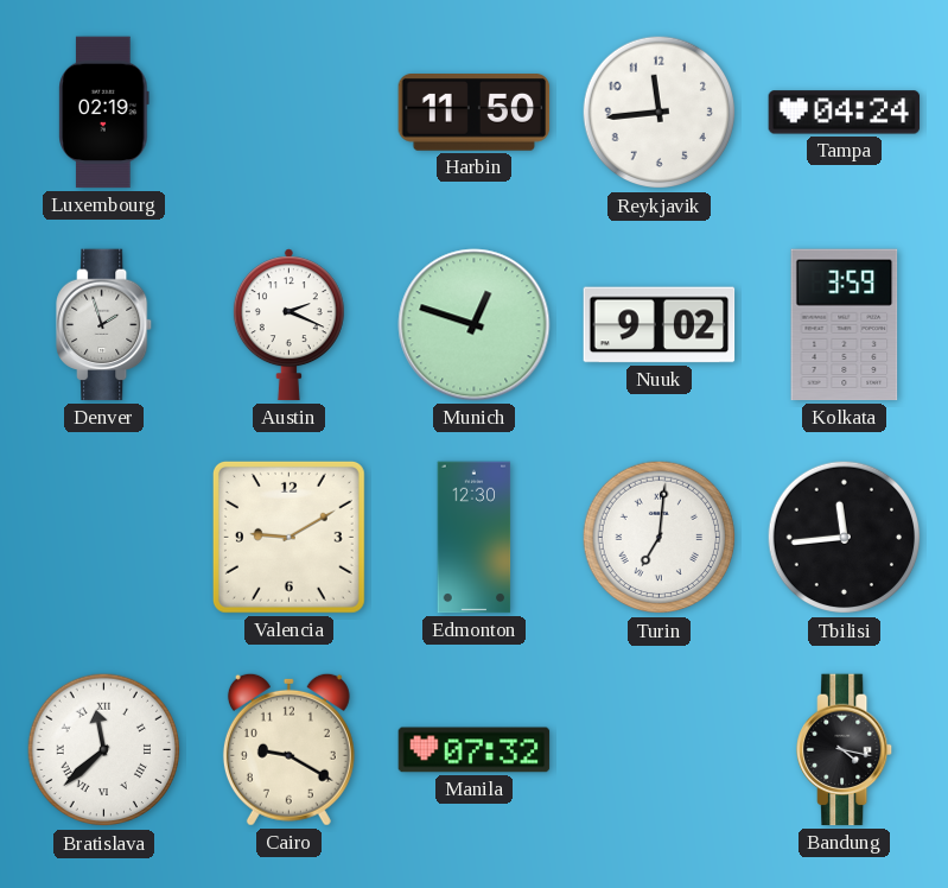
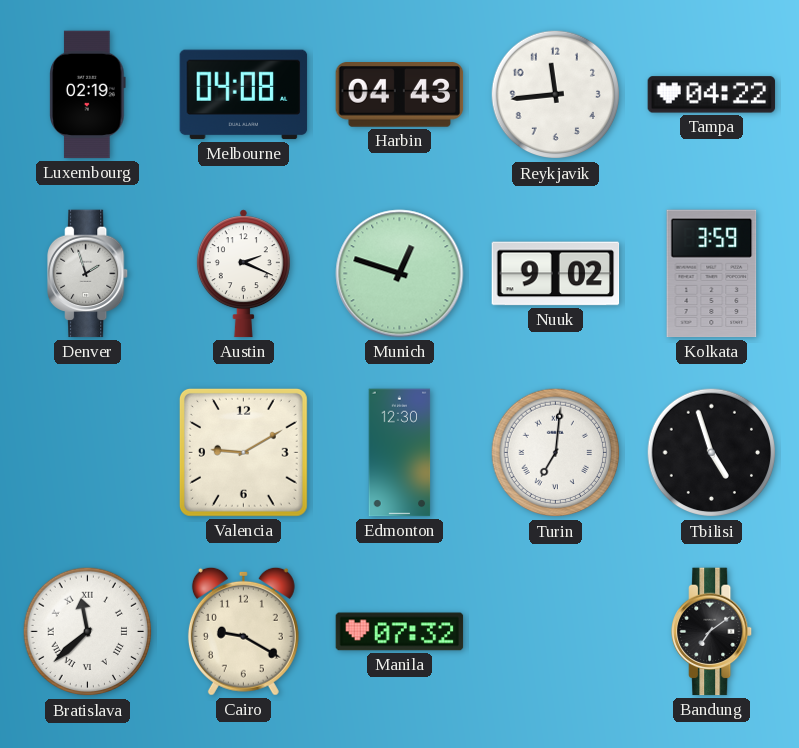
Melbourne: none -> 04:08 (244, 95)
Harbin: 11:50 -> 04:43 (400, 95)
Tampa: 04:24 -> 04:22 (712, 95)
Tbilisi: 11:44 -> 4:57 (712, 453)
Bandung: 4:17 -> 7:09 (713, 632)
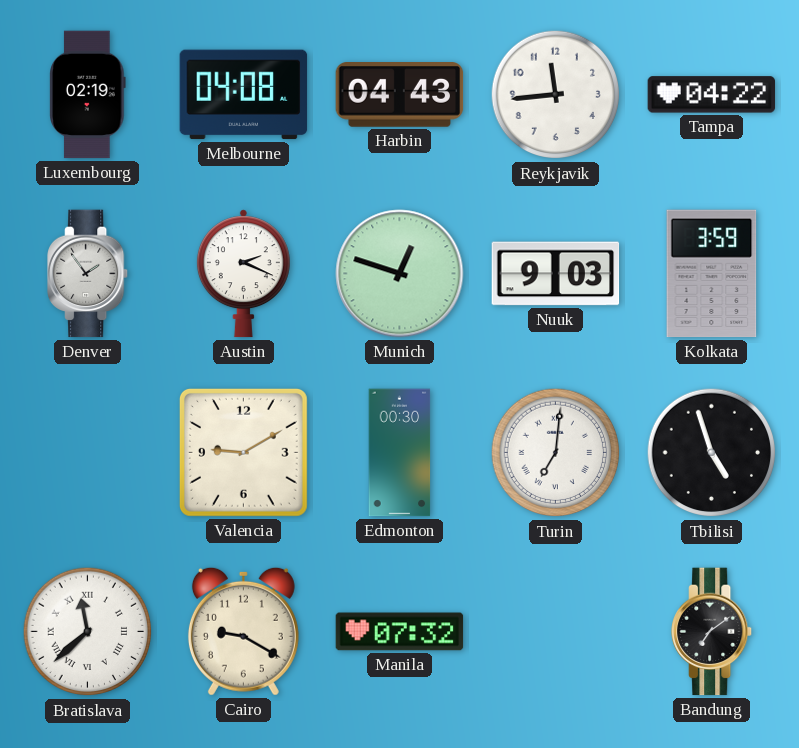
Denver: 1:57 -> 1:54 (89, 274)
Nuuk: 9:02 -> 9:03 (556, 274)
Edmonton: 12:30 -> 00:30 (400, 453)
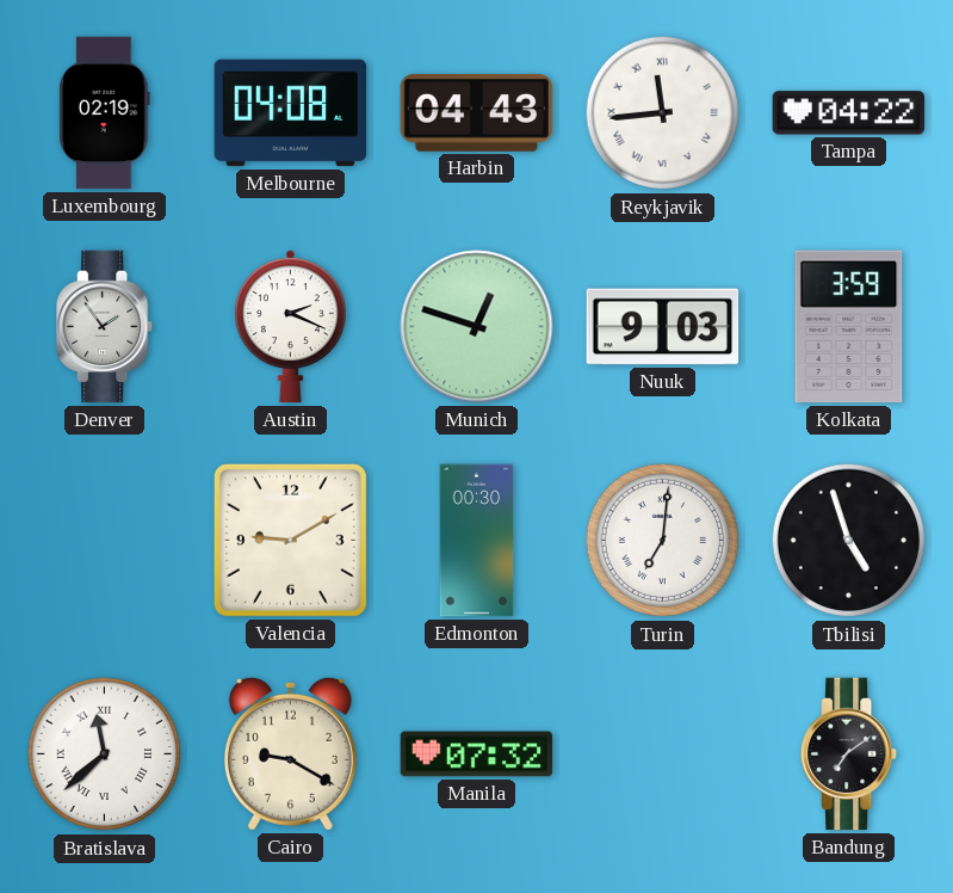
Reykjavik numerals: Arabic -> Roman (663, 113)
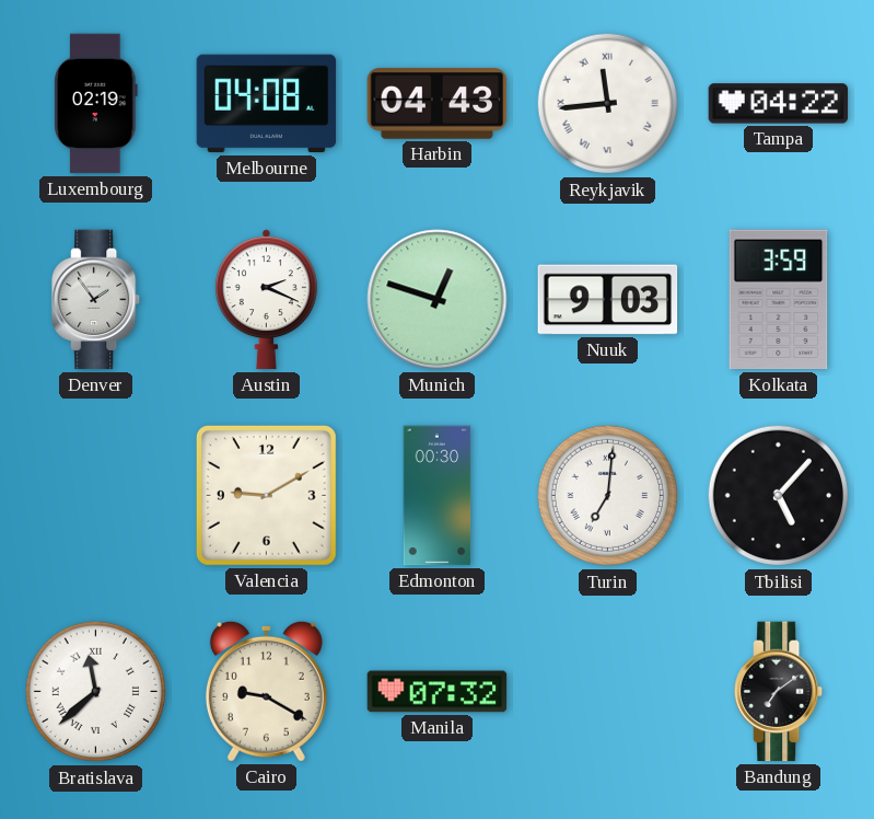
Tbilisi: 4:57 -> 5:07 (779, 496)
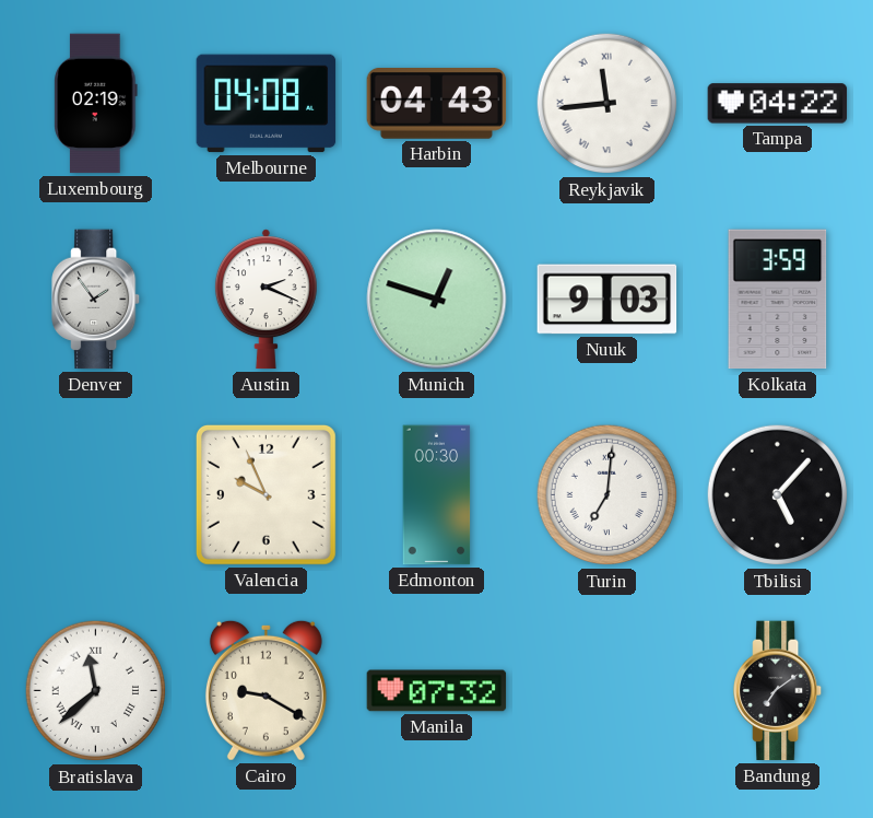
Valencia: 9:10 -> 9:56 (266, 494)
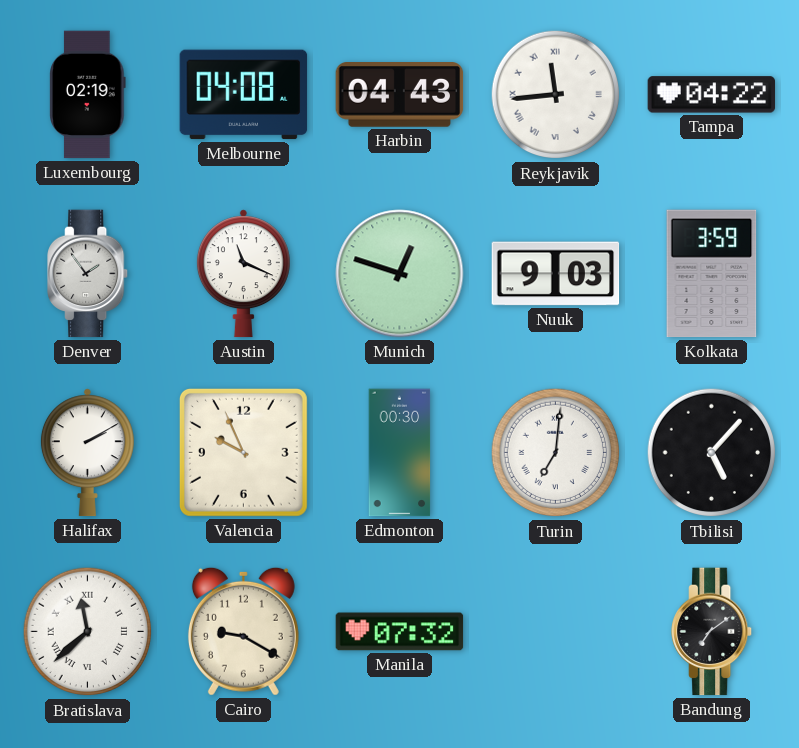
Austin: 2:19 -> 11:19 (243, 274)
Halifax: none -> 2:10 (87, 453)
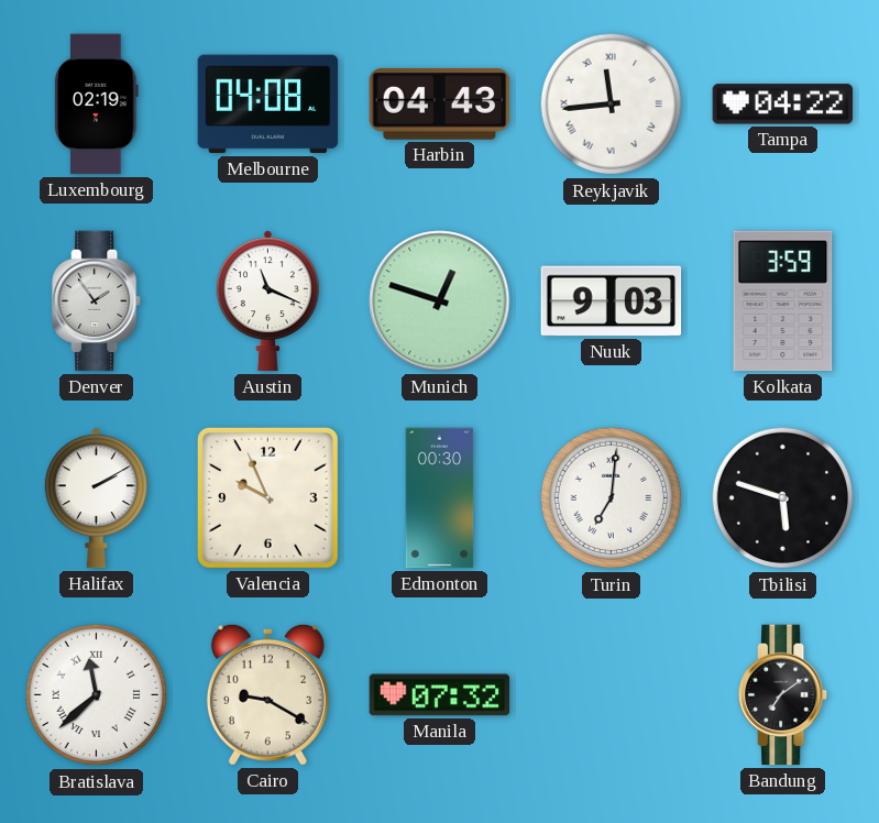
Tbilisi: 5:07 -> 5:48 (783, 498)
